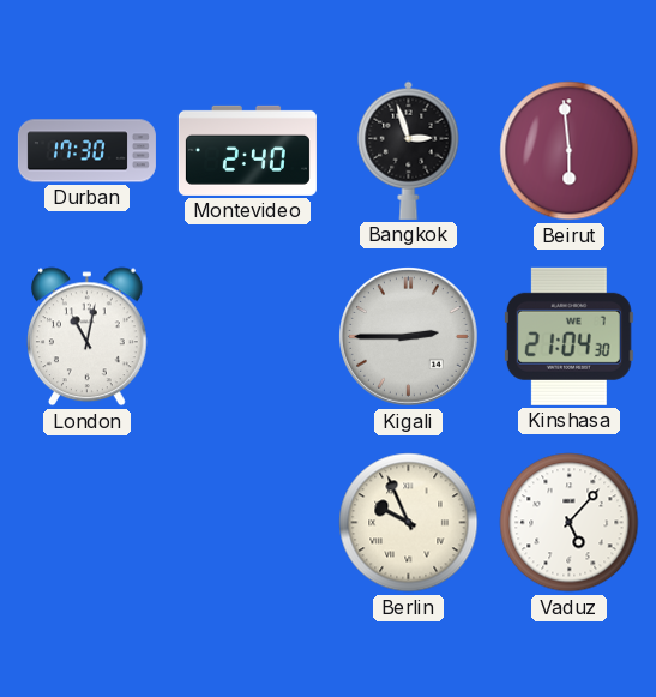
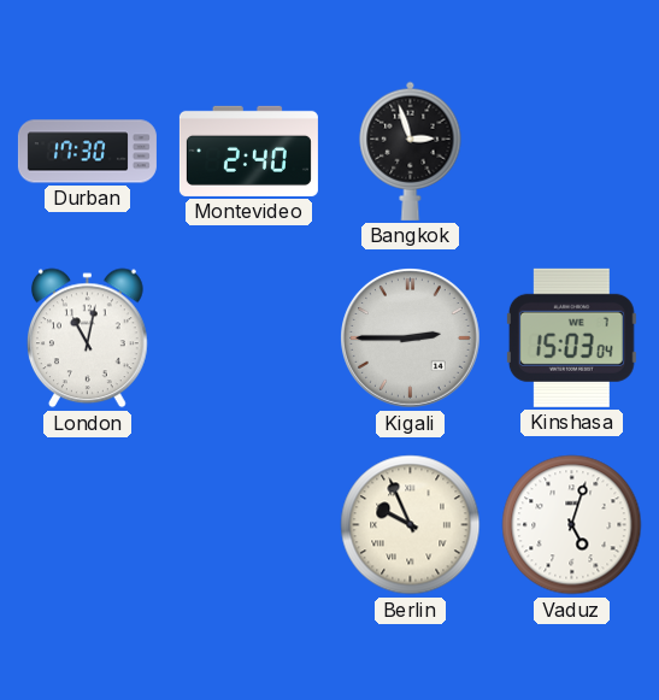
Beirut: 5:59 -> none (570, 151)
Kinshasa: 21:04 -> 15:03 (571, 337)
Vaduz: 5:07 -> 5:03 (572, 525)
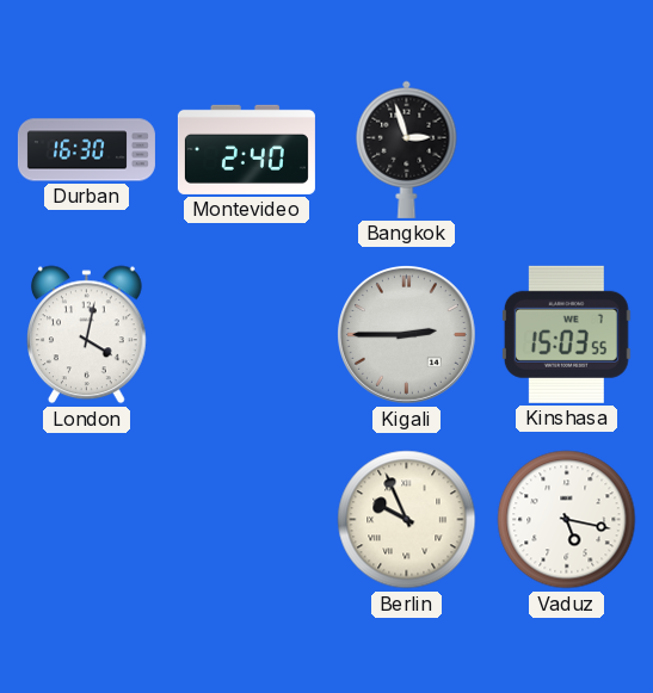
Durban: 17:30 -> 16:30 (86, 150)
London: 11:02 -> 4:02 (87, 335)
Kinshasa: 15:03:04 -> 15:03:55 (566, 334)
Vaduz: 5:03 -> 5:17 (567, 520)
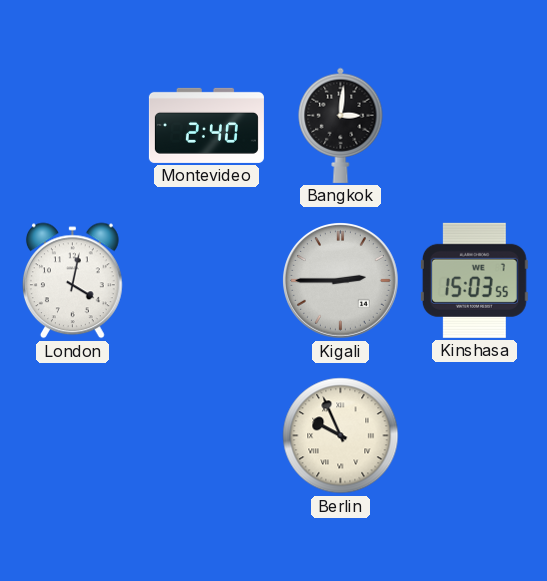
Durban: 16:30 -> none (86, 150)
Bangkok: 2:57 -> 3:01 (341, 125)
Vaduz: 5:17 -> none (567, 520)
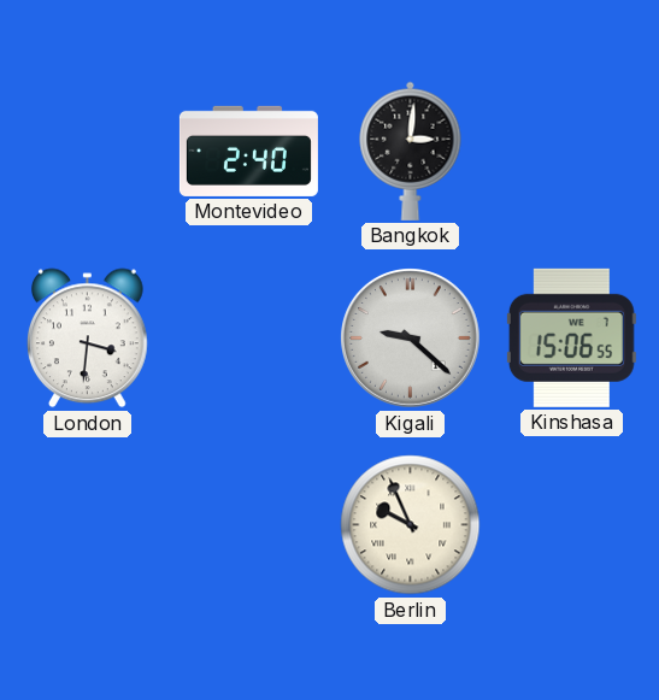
London: 4:02 -> 3:31 (88, 339)
Kigali: 2:45 -> 9:22 (411, 339)
Kinshasa: 15:03 -> 15:06 (571, 337)
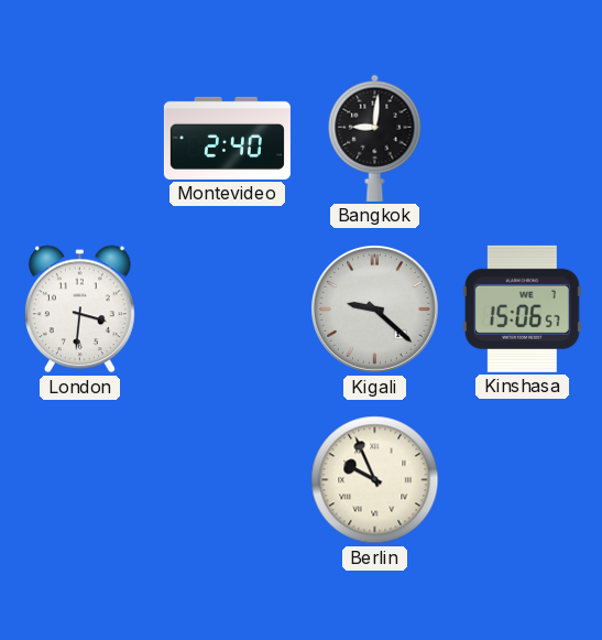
Bangkok: 3:01 -> 9:01 (375, 138)
Kinshasa: 15:06:55 -> 15:06:57 (522, 308)
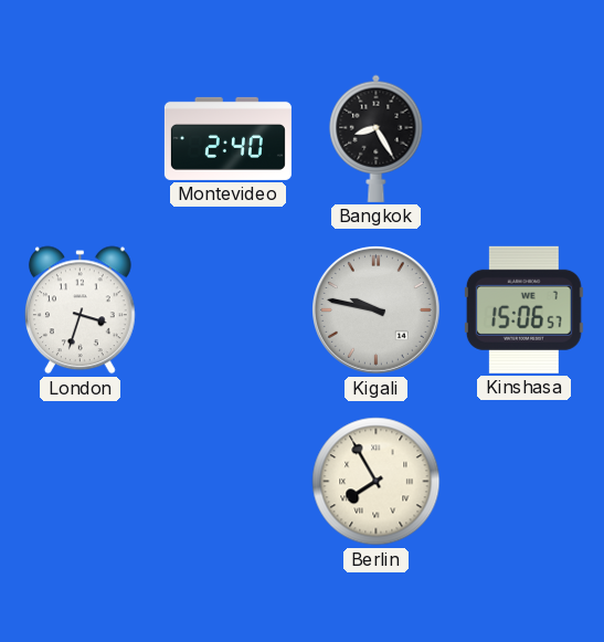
Bangkok: 9:01 -> 8:25 (377, 138)
London: 3:31 -> 3:33 (81, 311)
Kigali: 9:22 -> 9:47 (377, 311)
Berlin: 9:56 -> 7:55 (377, 482)
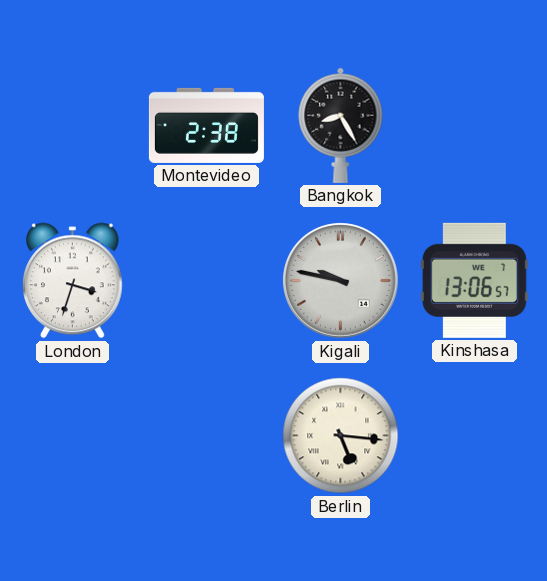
Montevideo: 2:40 -> 2:38 (206, 125)
Kinshasa: 15:06 -> 13:06 (474, 280)
Berlin: 7:55 -> 5:16 (341, 436)
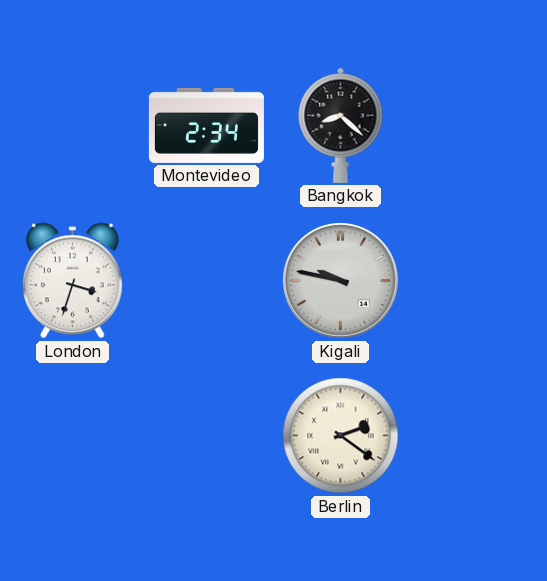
Montevideo: 2:38 -> 2:34 (206, 125)
Bangkok: 8:25 -> 8:22 (341, 125)
Kinshasa: 13:06 -> none (474, 280)
Berlin: 5:16 -> 2:21 (341, 436)
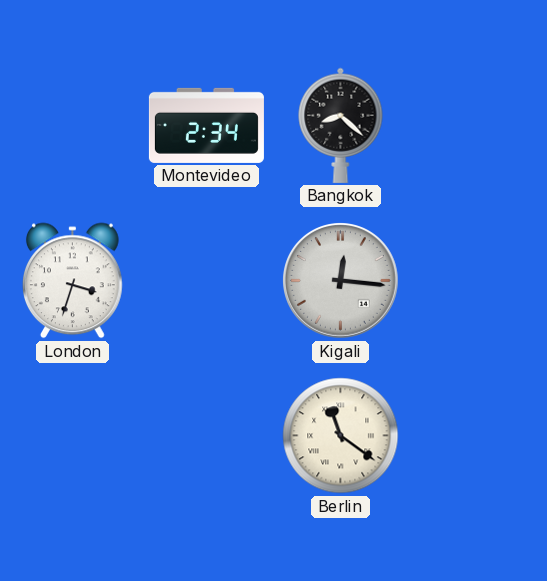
Kigali: 9:47 -> 12:16 (341, 281)
Berlin: 2:21 -> 11:21 (341, 436)
